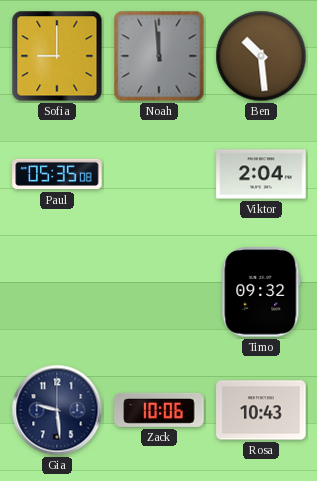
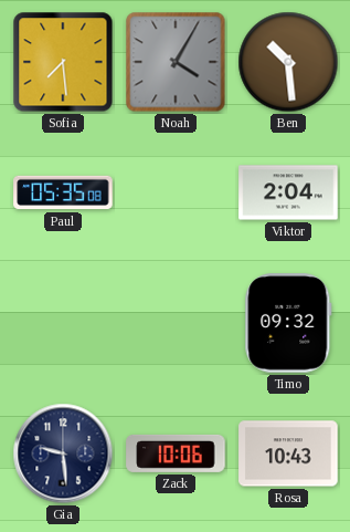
Sofia: 9:00 -> 7:29 (63, 62)
Noah: 11:59 -> 4:05 (176, 62)
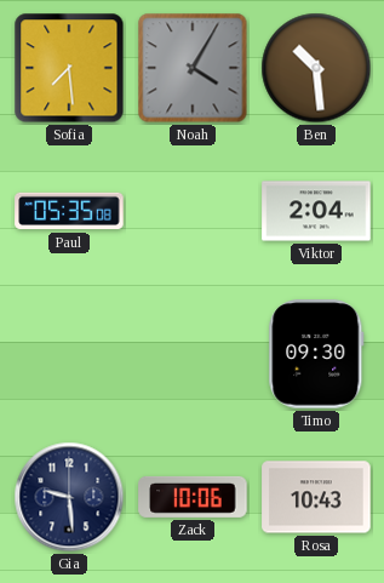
Timo: 09:32 -> 09:30 (316, 354)
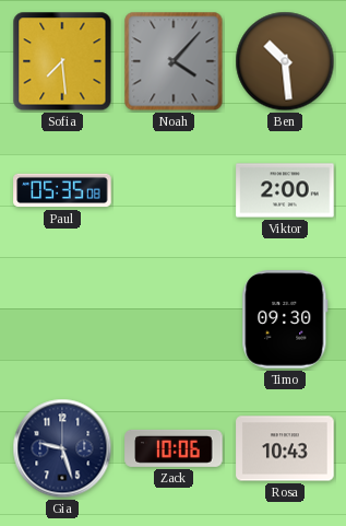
Noah: 4:05 -> 4:07 (174, 61)
Viktor: 2:04 -> 2:00 (285, 190)
Gia: 9:29 -> 9:27 (62, 448)
